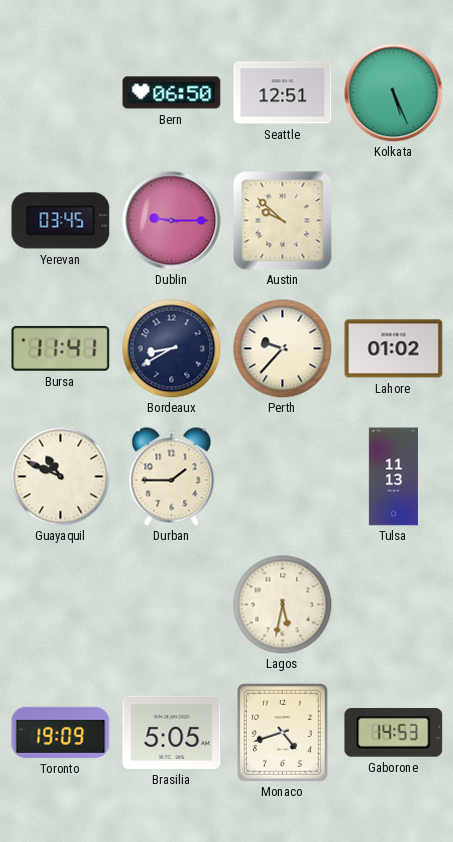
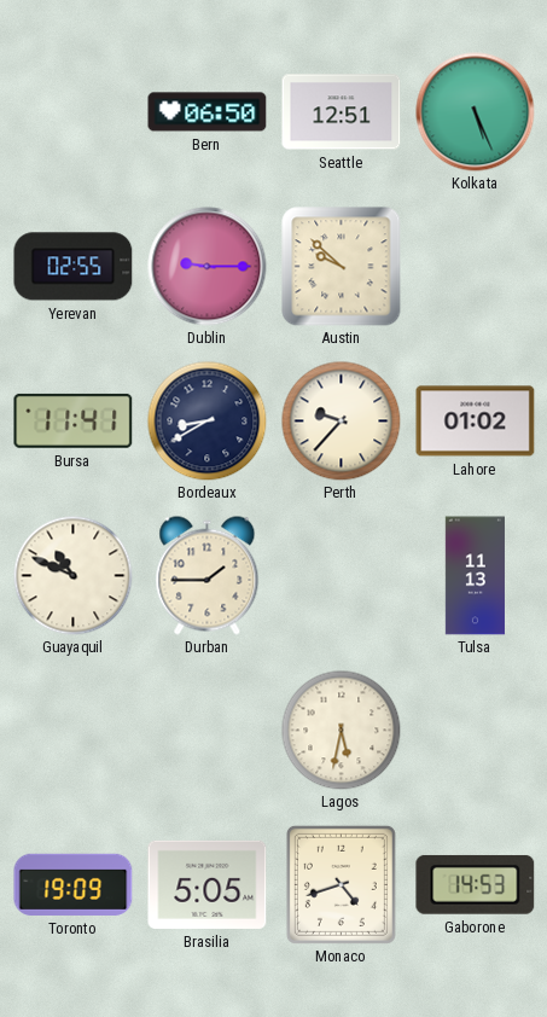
Yerevan: 03:45 -> 02:55 (74, 267)
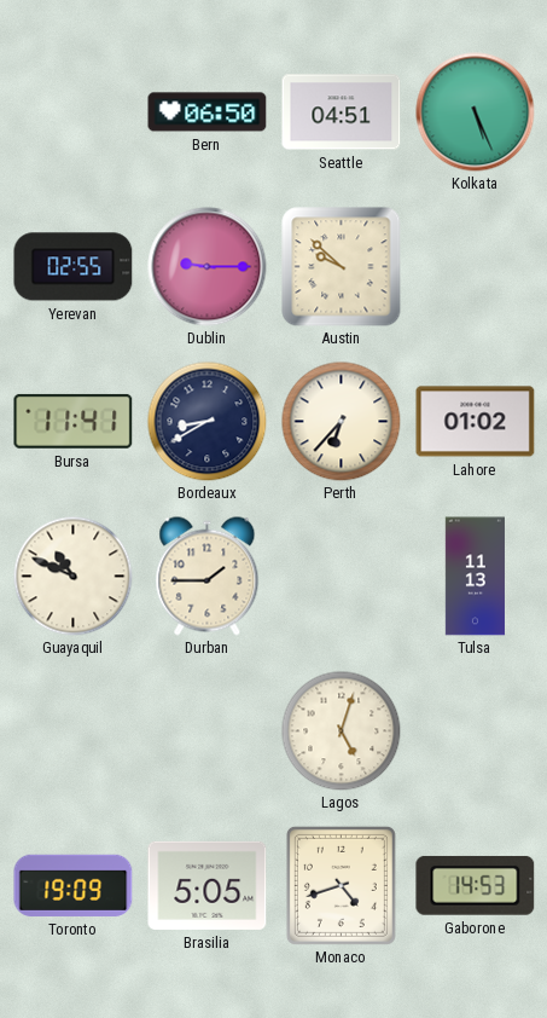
Seattle: 12:51 -> 04:51 (342, 112)
Perth: 9:37 -> 6:37 (342, 422)
Lagos: 5:32 -> 5:03 (342, 731)
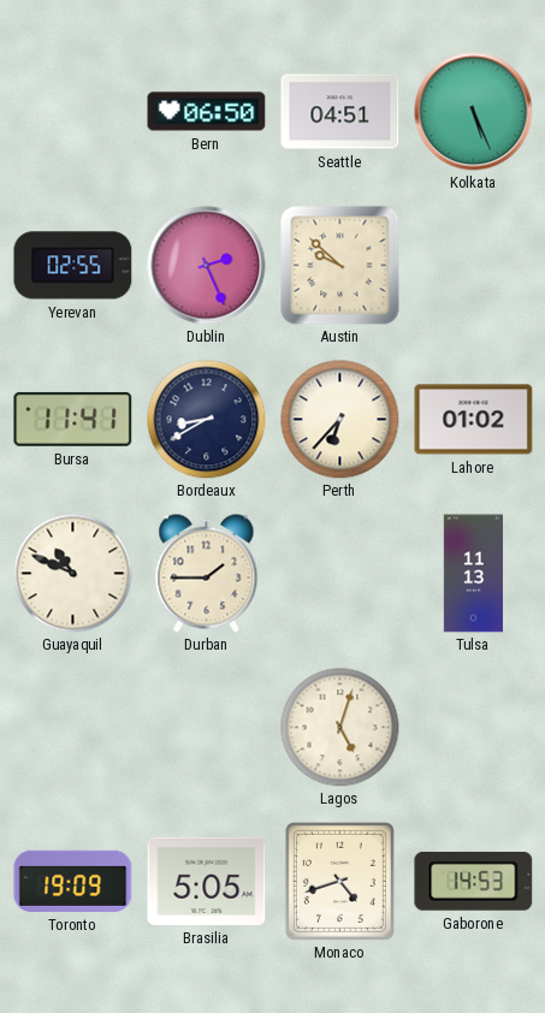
Dublin: 9:15 -> 2:26 (207, 266)
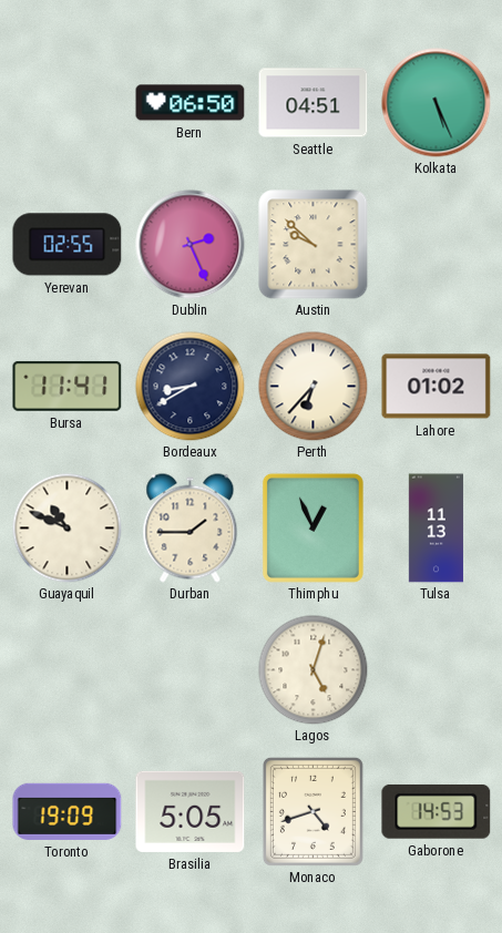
Thimphu: none -> 12:56 (313, 527)
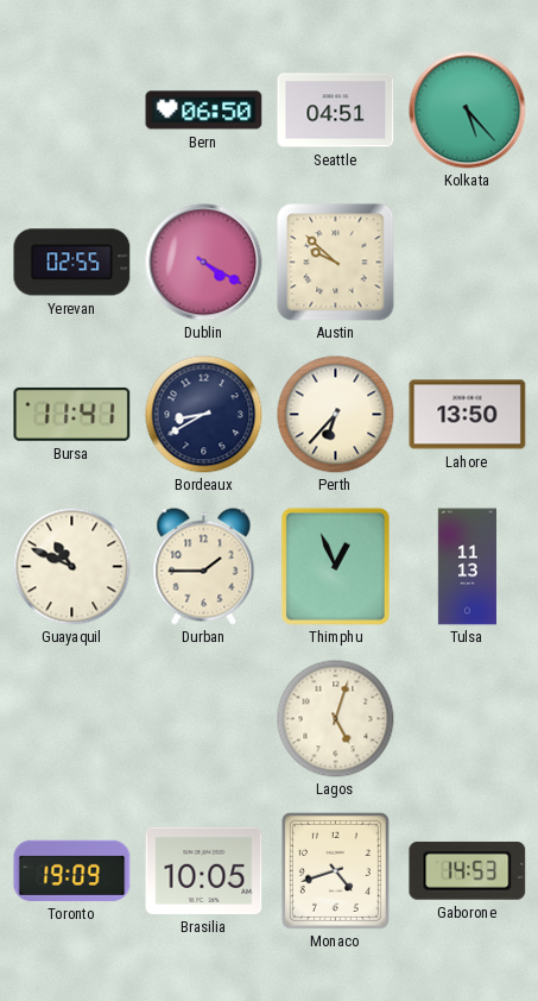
Kolkata: 5:26 -> 5:23 (468, 111)
Dublin: 2:26 -> 4:20 (204, 263)
Lahore: 01:02 -> 13:50 (468, 415)
Brasilia: 5:05 -> 10:05 (204, 870)
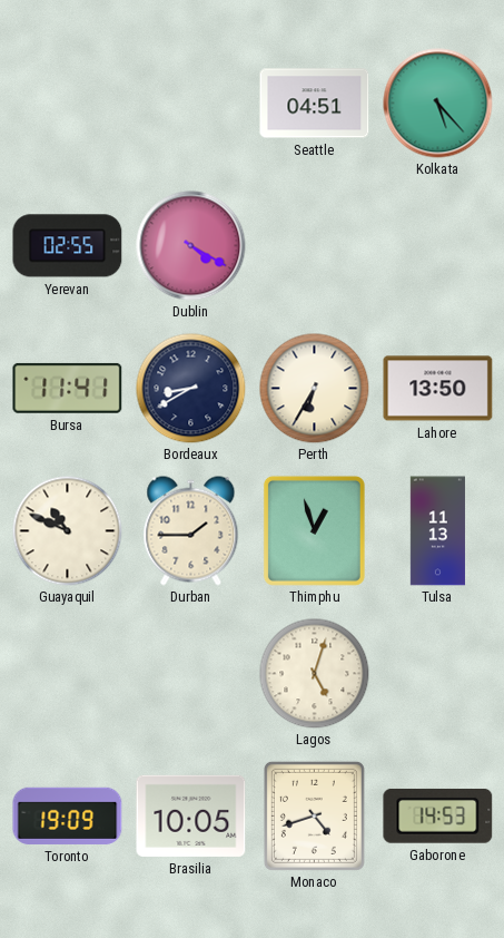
Bern: 06:50 -> none (204, 111)
Austin: 9:52 -> none (336, 263)
Perth: 6:37 -> 6:35 (315, 389)
Thimphu: 12:56 -> 12:57 (314, 530)
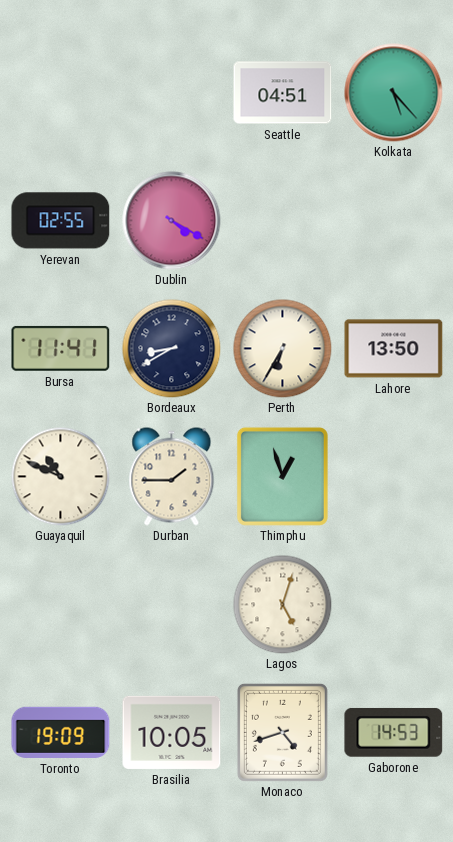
Tulsa: 11:13 -> none (437, 531)
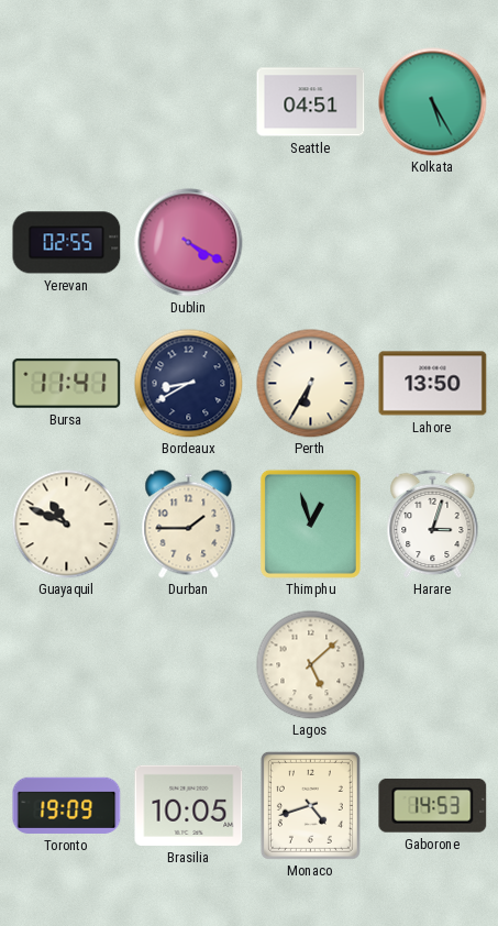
Kolkata: 5:23 -> 5:25 (433, 102)
Harare: none -> 3:03 (433, 523)
Lagos: 5:03 -> 5:08 (311, 665)
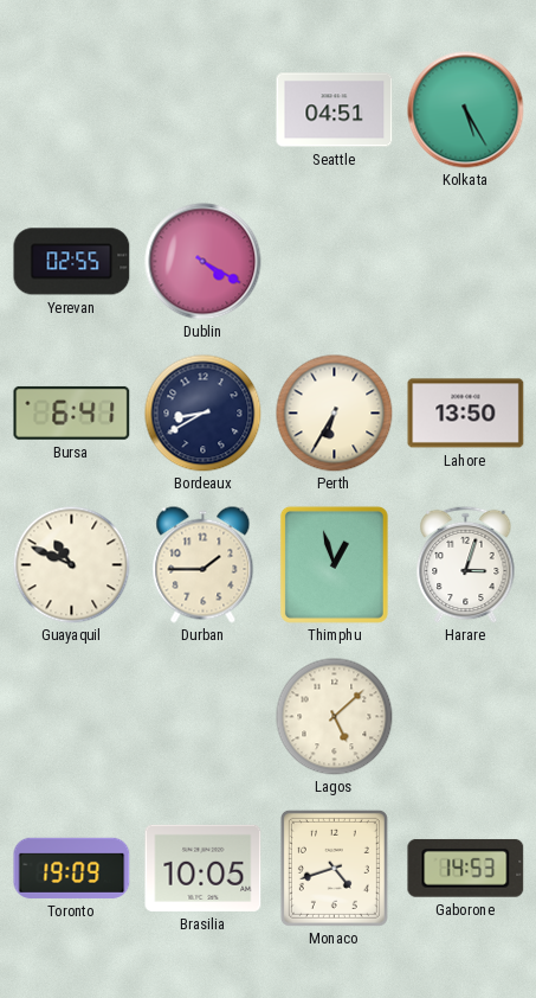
Bursa: 11:41 -> 6:41 (72, 412)
